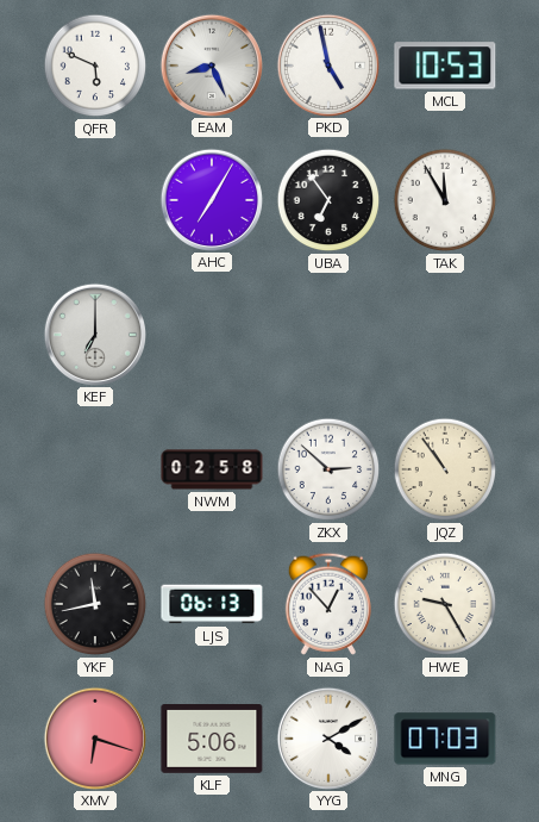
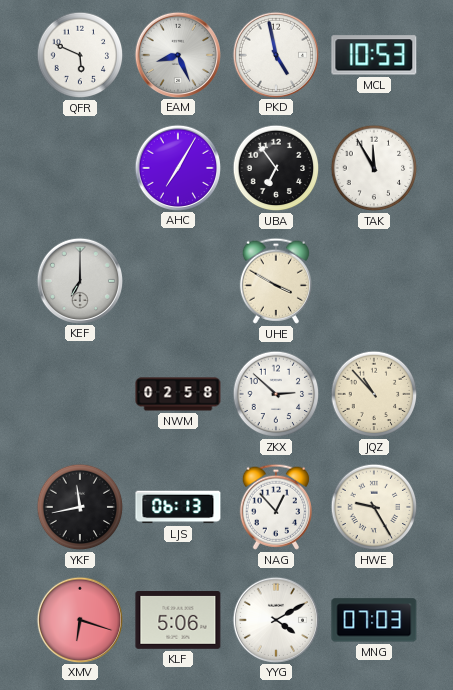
UHE: none -> 3:50 (276, 281)
JQZ: 10:54 -> 10:53 (374, 394)
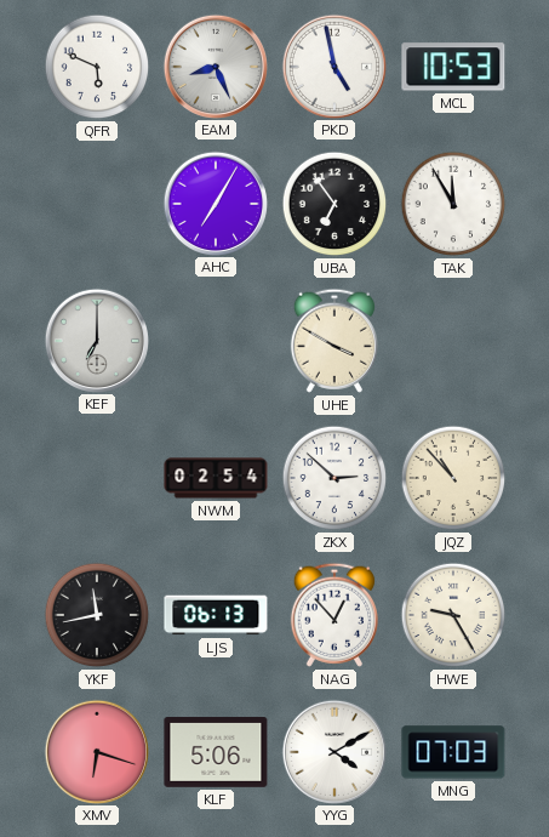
NWM: 02:58 -> 02:54 (216, 478)
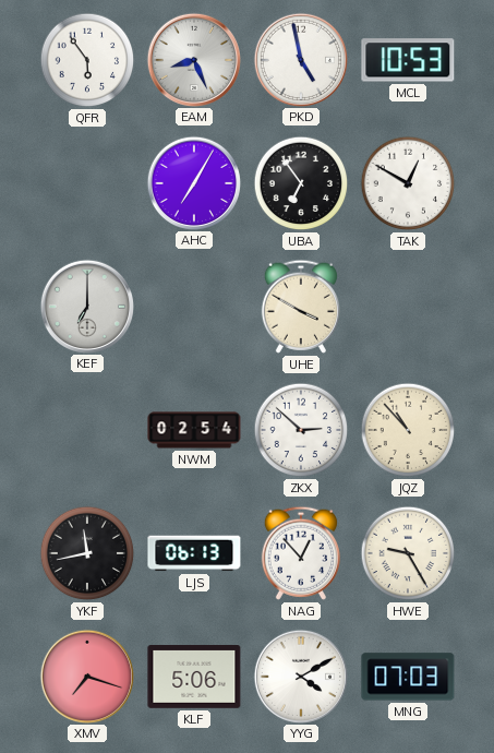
QFR: 5:49 -> 5:54 (87, 60)
TAK: 11:55 -> 12:50 (408, 183)
XMV: 6:18 -> 7:18 (86, 676)
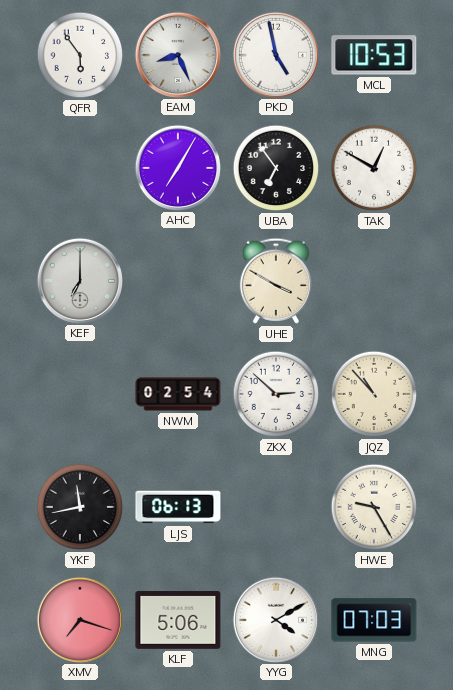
NAG: 12:53 -> none (301, 553)
